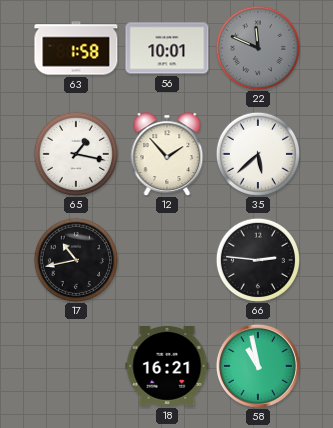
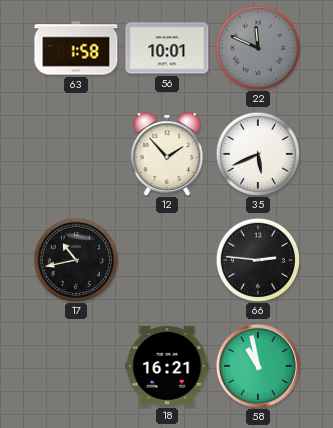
65: 1:17 -> none (76, 154)
35: 5:38 -> 5:41 (258, 154)
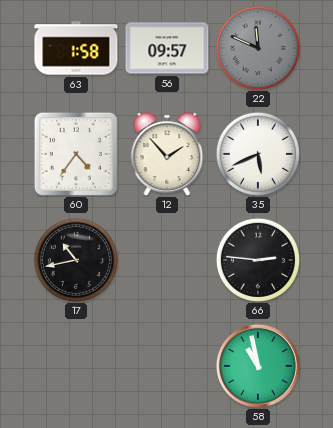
56: 10:01 -> 09:57 (167, 48)
60: none -> 4:36 (76, 154)
18: 16:21 -> none (167, 366)
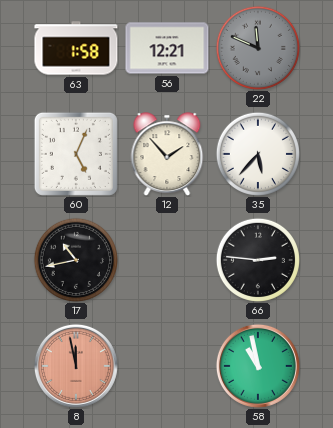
56: 09:57 -> 12:21 (167, 48)
60: 4:36 -> 5:04 (76, 154)
35: 5:41 -> 5:37 (258, 154)
8: none -> 11:58 (76, 366)
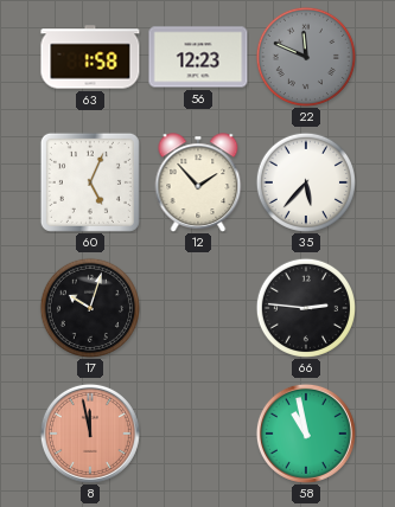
56: 12:21 -> 12:23 (198, 57)
17: 10:43 -> 10:03 (90, 308)
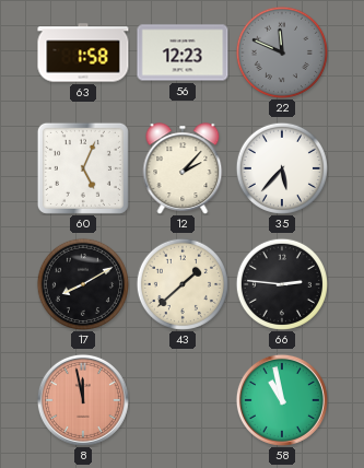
12: 1:53 -> 2:07 (183, 168)
17: 10:03 -> 8:10 (83, 284)
43: none -> 1:38 (183, 284)
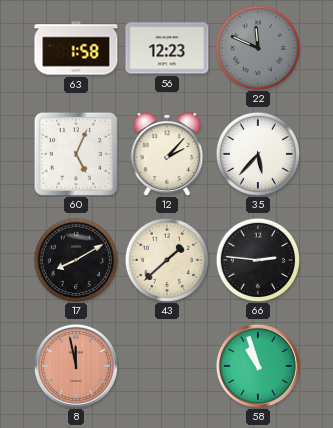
58: 10:58 -> 10:57 (258, 366)
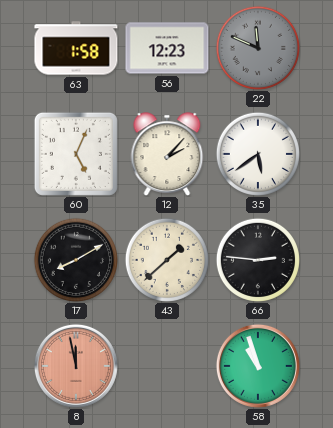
35: 5:37 -> 5:39 (258, 154)
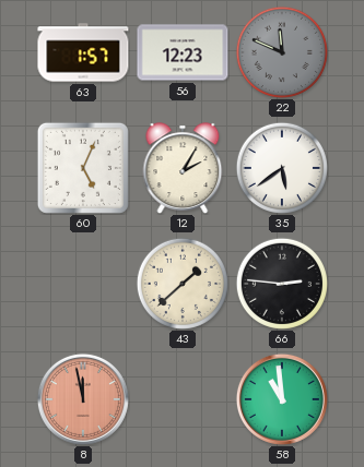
63: 1:58 -> 1:57 (83, 52)
12: 2:07 -> 2:05 (183, 168)
17: 8:10 -> none (76, 260)
58: 10:57 -> 10:59 (282, 399)
